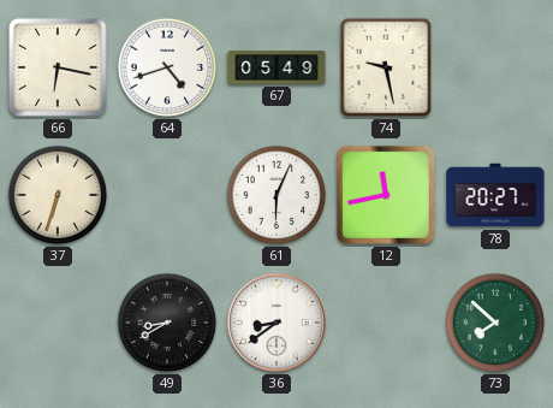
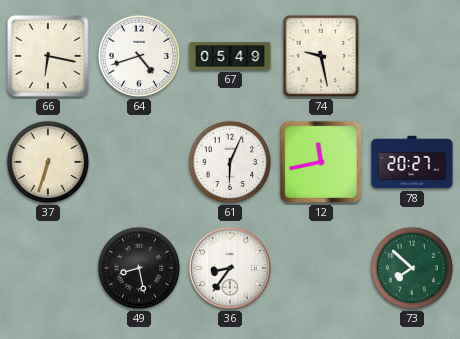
49: 8:40 -> 8:28 (139, 268)
36: 8:39 -> 8:36 (230, 268)
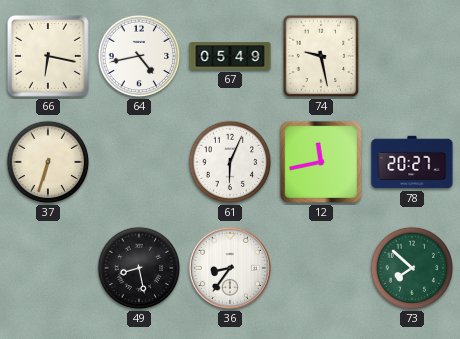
64: 4:42 -> 4:43 (139, 56)
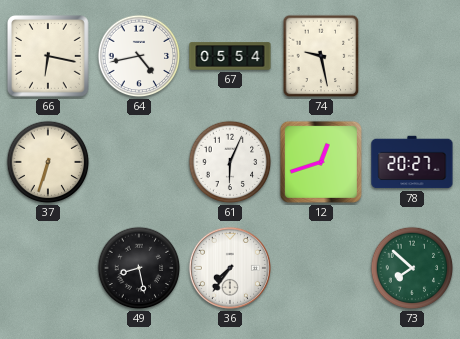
67: 05:49 -> 05:54 (230, 56)
12: 11:43 -> 12:42 (321, 162)
36: 8:36 -> 7:36 (230, 268)
